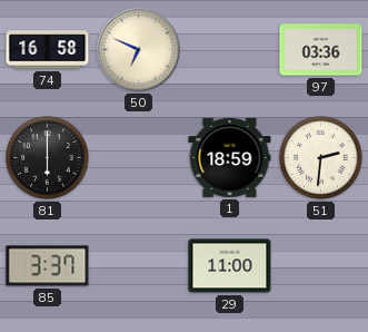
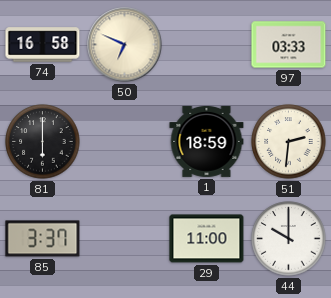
97: 03:36 -> 03:33 (289, 45)
44: none -> 10:00 (289, 239)
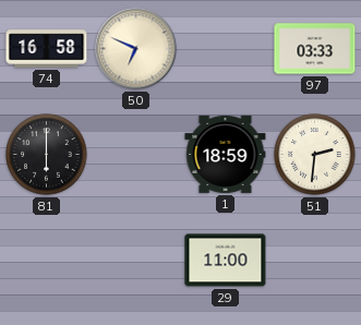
85: 3:37 -> none (43, 239)
44: 10:00 -> none (289, 239)
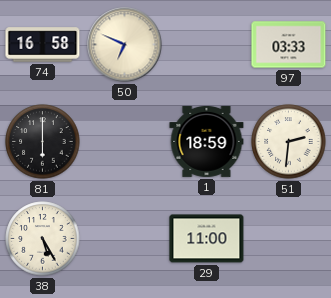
38: none -> 5:25 (43, 239)
